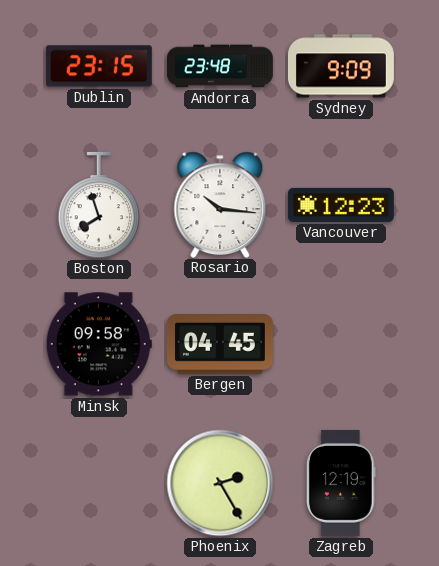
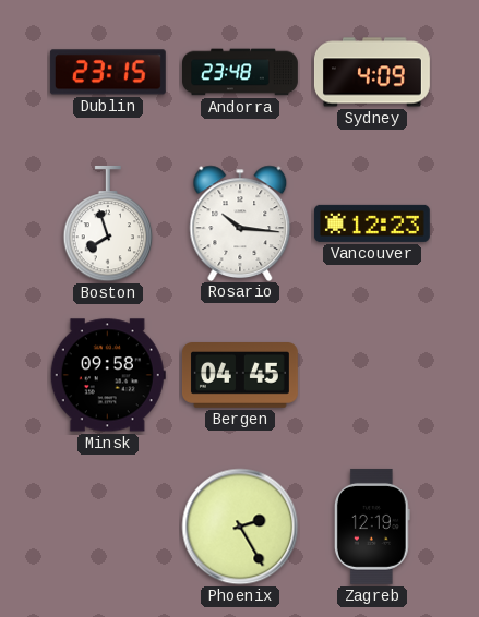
Sydney: 9:09 -> 4:09 (372, 72)
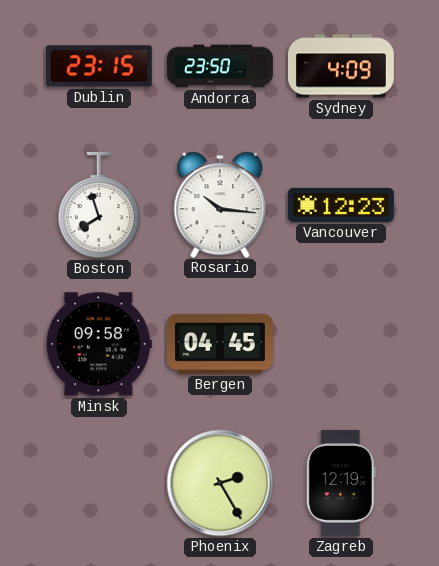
Andorra: 23:48 -> 23:50 (221, 66)
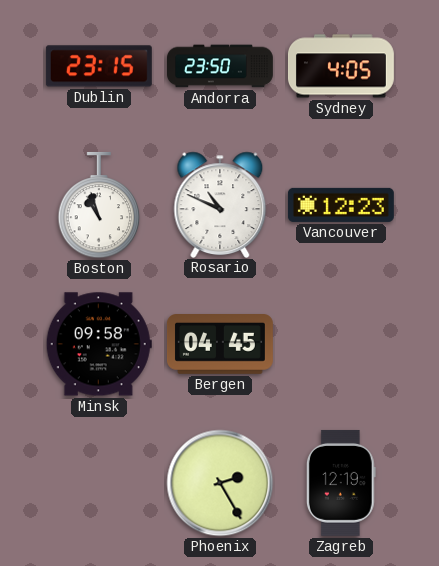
Sydney: 4:09 -> 4:05 (341, 66)
Boston: 7:57 -> 10:57 (99, 205)
Rosario: 10:16 -> 10:49 (220, 204)
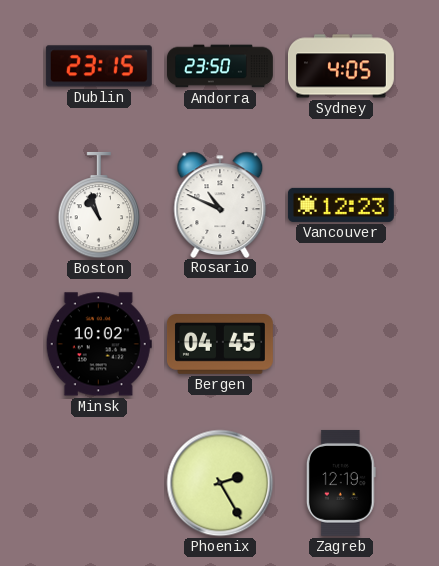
Minsk: 09:58 -> 10:02 (99, 344)
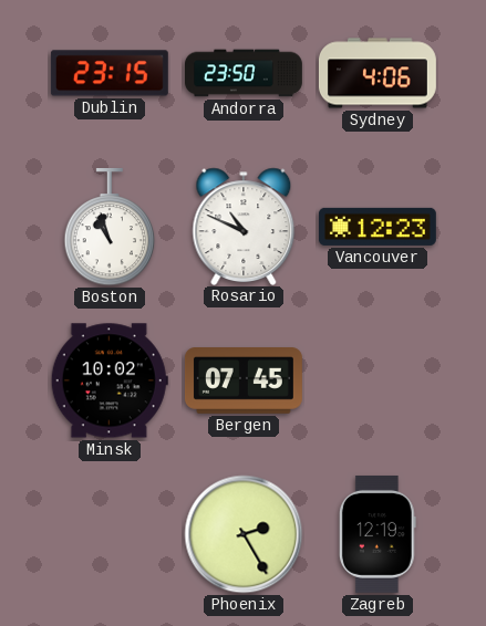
Sydney: 4:05 -> 4:06 (378, 73)
Bergen: 04:45 -> 07:45 (244, 382)
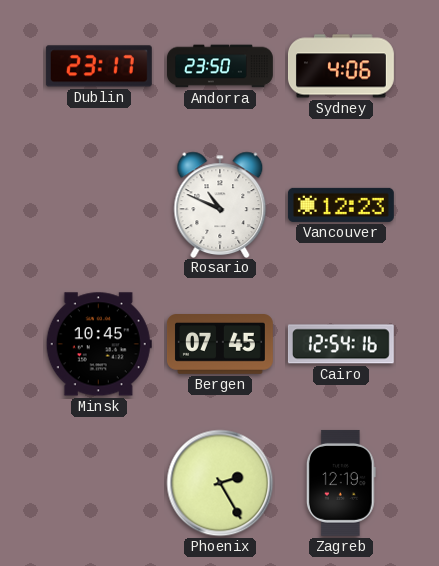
Dublin: 23:15 -> 23:17 (99, 66)
Boston: 10:57 -> none (110, 227)
Minsk: 10:02 -> 10:45 (99, 344)
Cairo: none -> 12:54 (341, 344)
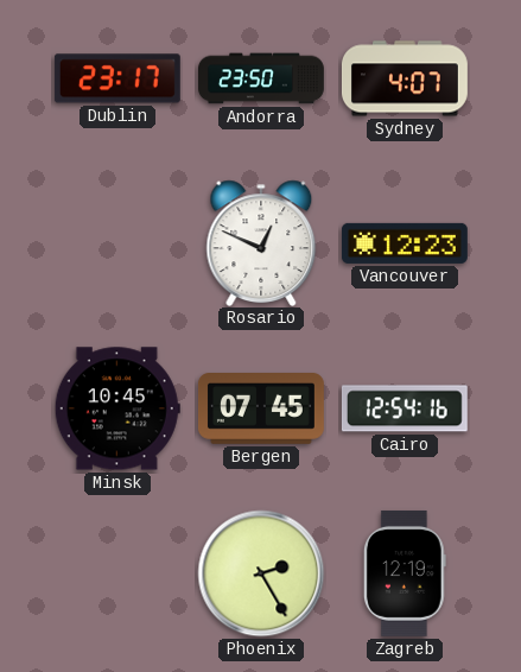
Sydney: 4:06 -> 4:07 (405, 78)
Rosario: 10:49 -> 12:49 (261, 242)
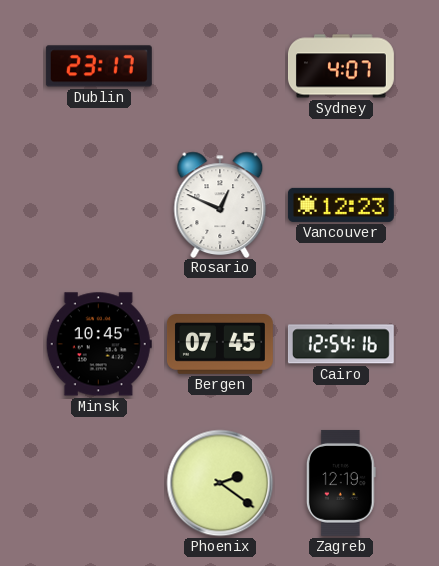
Andorra: 23:50 -> none (262, 78)
Phoenix: 2:25 -> 2:21 (220, 483)
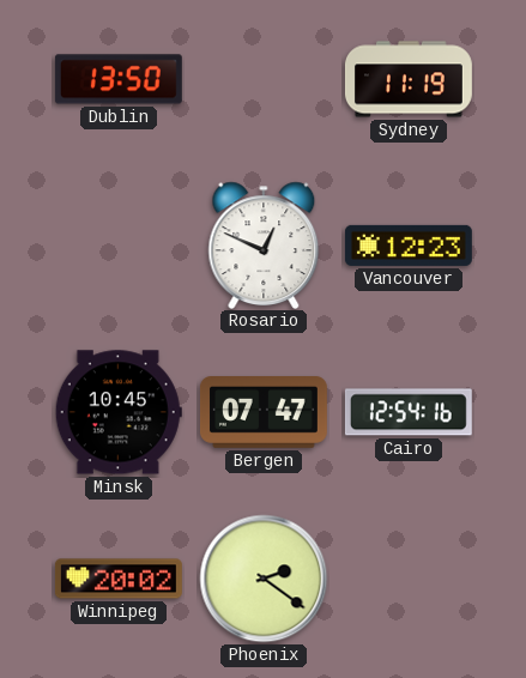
Dublin: 23:17 -> 13:50 (119, 79)
Sydney: 4:07 -> 11:19 (409, 79)
Bergen: 07:45 -> 07:47 (264, 413)
Winnipeg: none -> 20:02 (119, 579)
Zagreb: 12:19 -> none (341, 483)
